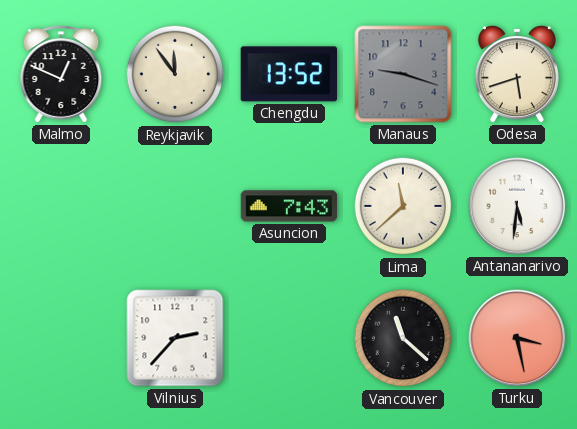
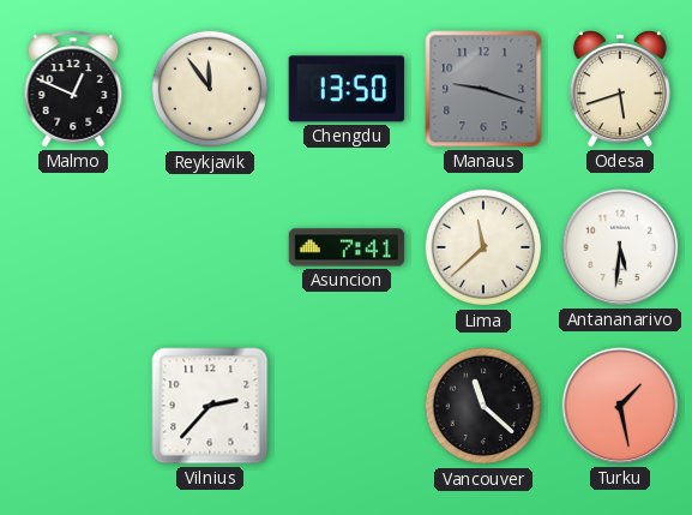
Chengdu: 13:52 -> 13:50 (347, 89)
Asuncion: 7:43 -> 7:41 (347, 247)
Turku: 3:28 -> 1:28 (620, 406)
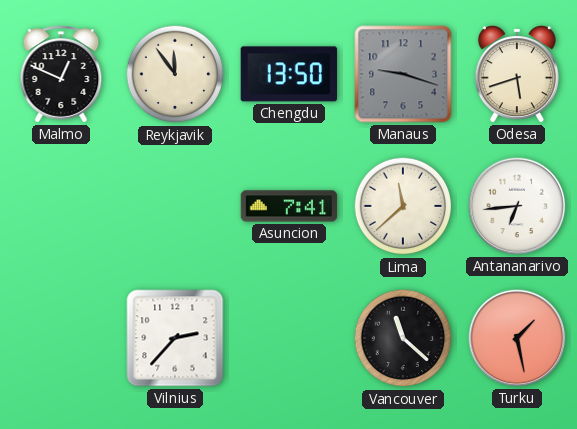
Antananarivo: 5:31 -> 6:44 (517, 206)
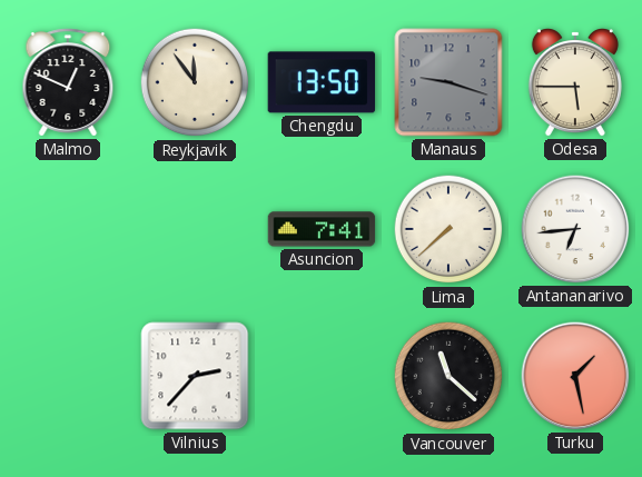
Odesa: 5:42 -> 5:45 (575, 83)
Lima: 11:38 -> 7:38 (448, 229)
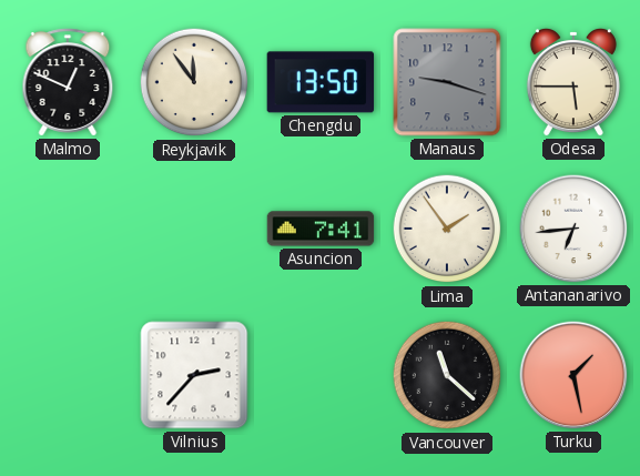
Lima: 7:38 -> 1:54 (447, 229)
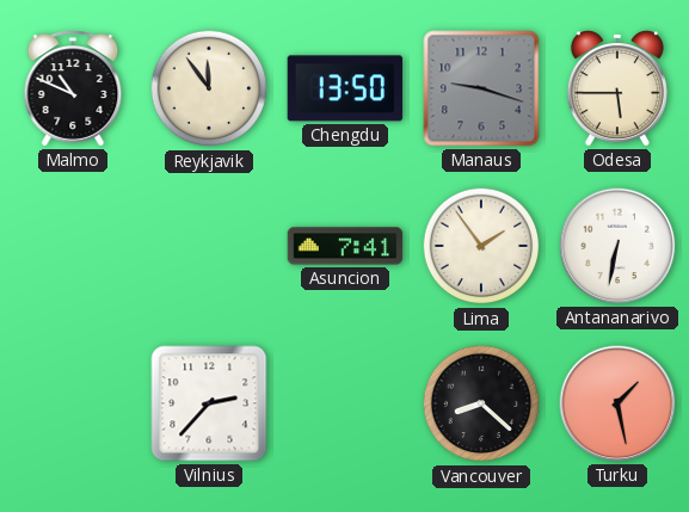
Malmo: 12:49 -> 10:49 (73, 88)
Antananarivo: 6:44 -> 6:32 (617, 246)
Vancouver: 11:22 -> 8:22 (481, 403)
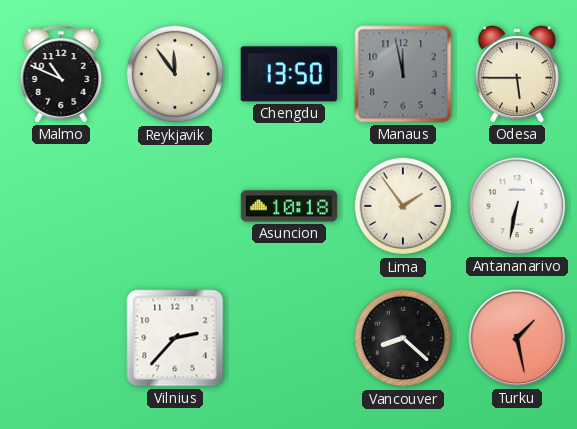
Manaus: 9:18 -> 11:58 (403, 74)
Asuncion: 7:41 -> 10:18 (289, 206)
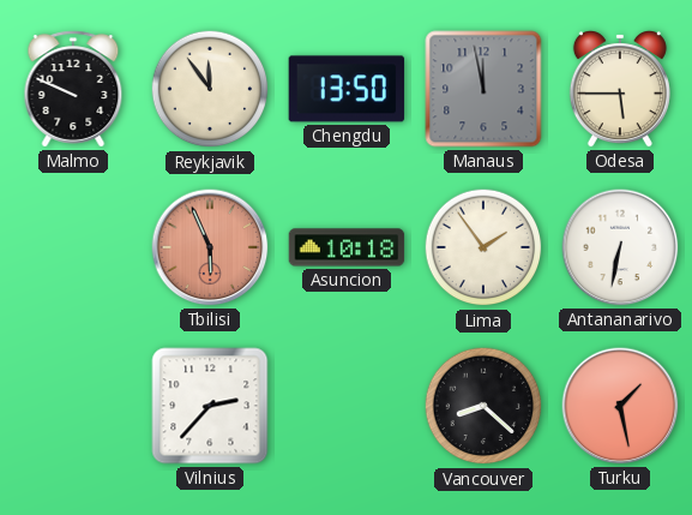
Malmo: 10:49 -> 9:49 (73, 89)
Tbilisi: none -> 5:56 (210, 247)
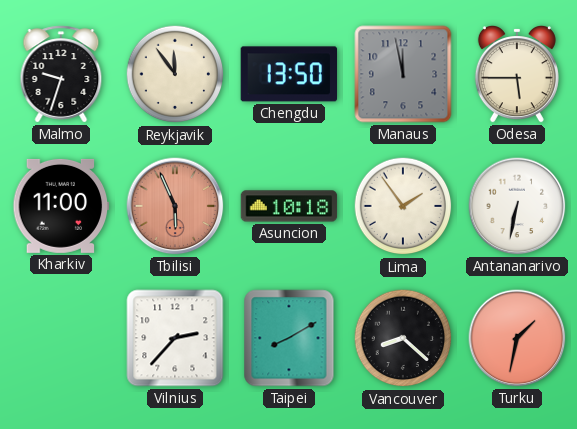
Malmo: 9:49 -> 9:33 (61, 74)
Kharkiv: none -> 11:00 (61, 206)
Taipei: none -> 8:10 (289, 338)
Turku: 1:28 -> 1:32 (517, 338)
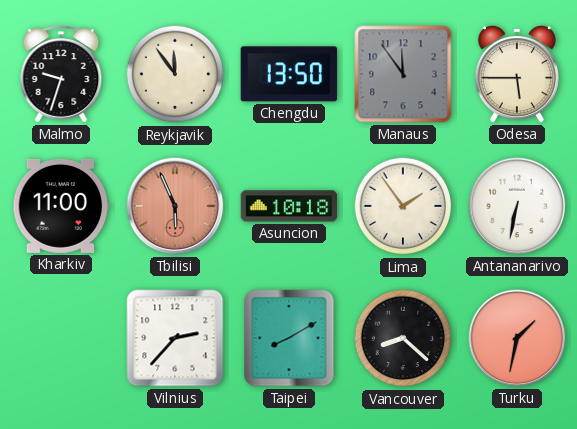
Manaus: 11:58 -> 11:54 (403, 74)
